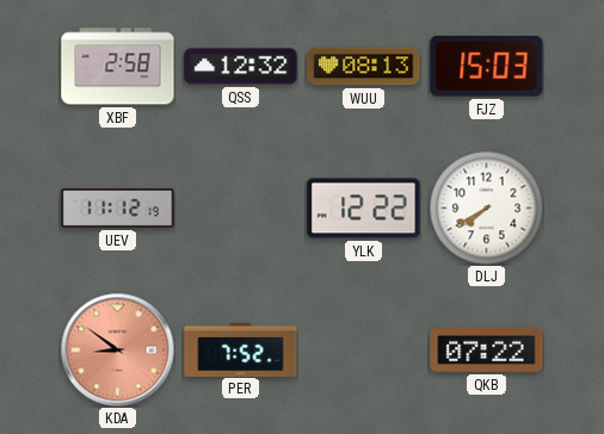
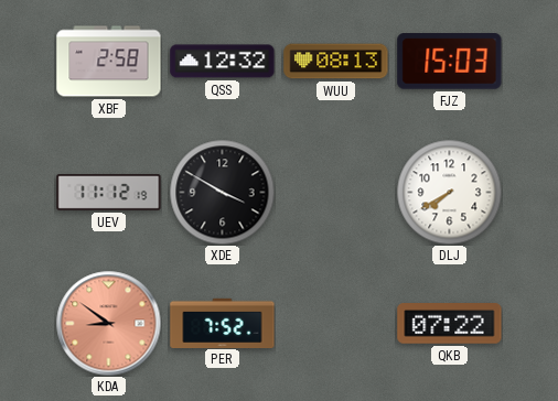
XDE: none -> 3:50 (222, 192)
YLK: 12:22 -> none (364, 209)
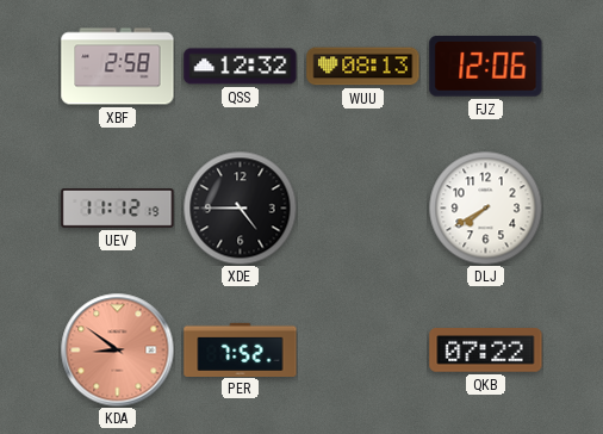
FJZ: 15:03 -> 12:06 (486, 67)
XDE: 3:50 -> 4:45 (240, 207)
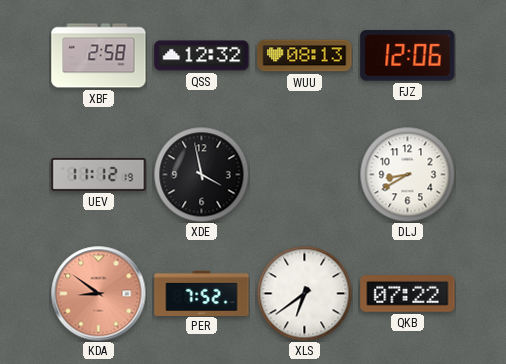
XDE: 4:45 -> 3:58 (201, 174)
DLJ: 7:40 -> 8:40 (407, 174)
XLS: none -> 6:39 (304, 293)
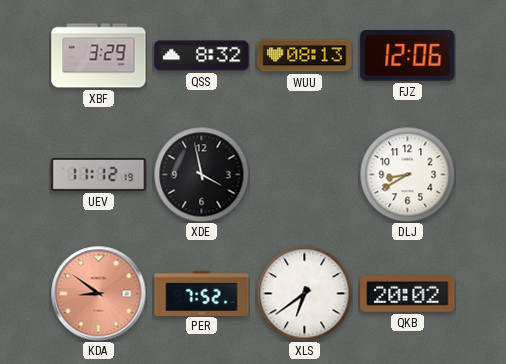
XBF: 2:58 -> 3:29 (99, 56)
QSS: 12:32 -> 8:32 (202, 56)
QKB: 07:22 -> 20:02 (408, 294)
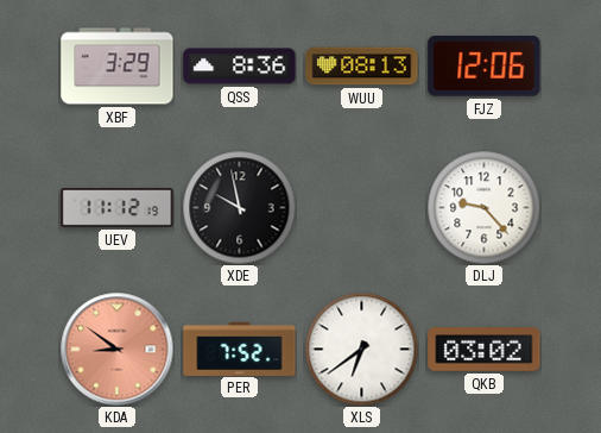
QSS: 8:32 -> 8:36 (240, 67)
XDE: 3:58 -> 9:58 (239, 207)
DLJ: 8:40 -> 9:23 (483, 207)
QKB: 20:02 -> 03:02 (485, 350)
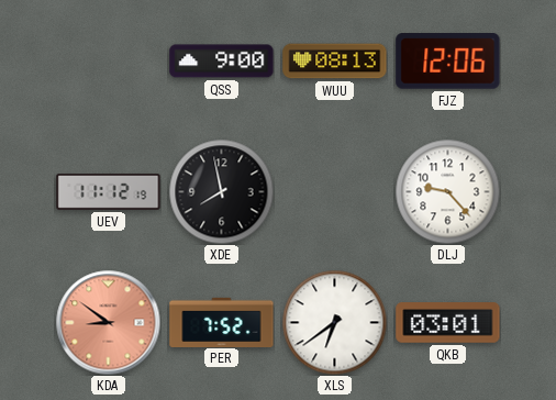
XBF: 3:29 -> none (118, 67)
QSS: 8:36 -> 9:00 (222, 62)
XDE: 9:58 -> 7:58 (221, 191)
QKB: 03:02 -> 03:01 (448, 323)
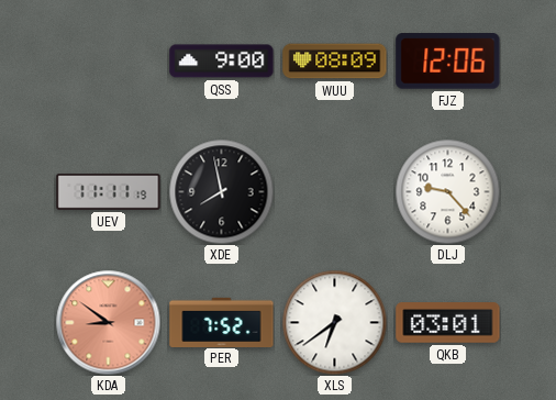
WUU: 08:13 -> 08:09 (335, 62)
UEV: 11:12 -> 11:11 (109, 192)
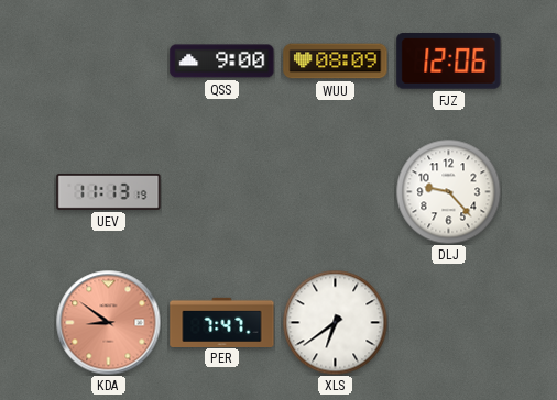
UEV: 11:11 -> 11:13 (109, 192)
XDE: 7:58 -> none (221, 191)
PER: 7:52 -> 7:47 (222, 322)
QKB: 03:01 -> none (448, 323)
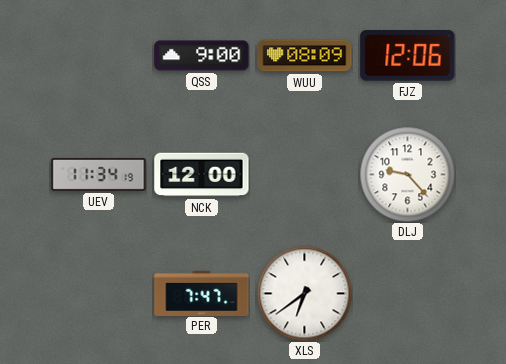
UEV: 11:13 -> 11:34 (99, 175)
NCK: none -> 12:00 (202, 175)
KDA: 8:51 -> none (108, 322)
